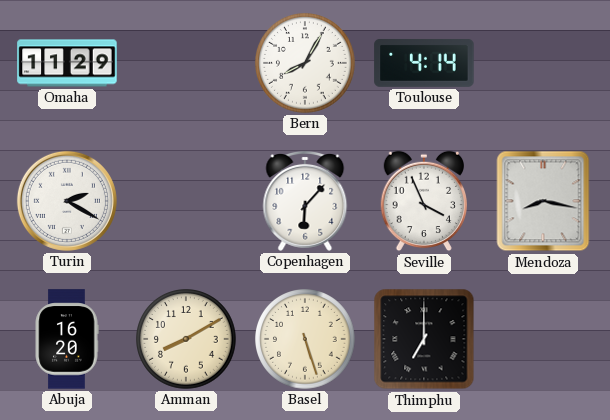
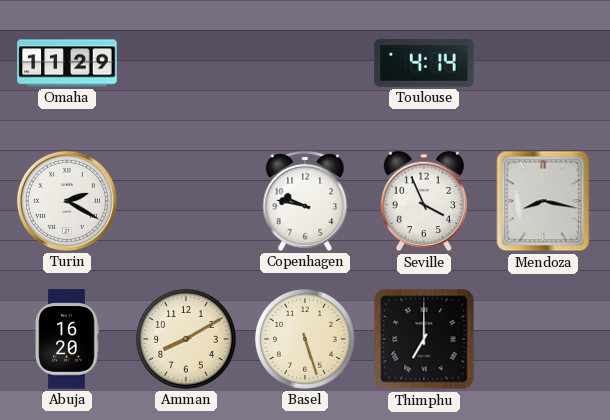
Bern: 8:05 -> none (306, 64)
Copenhagen: 6:07 -> 9:47 (305, 201)
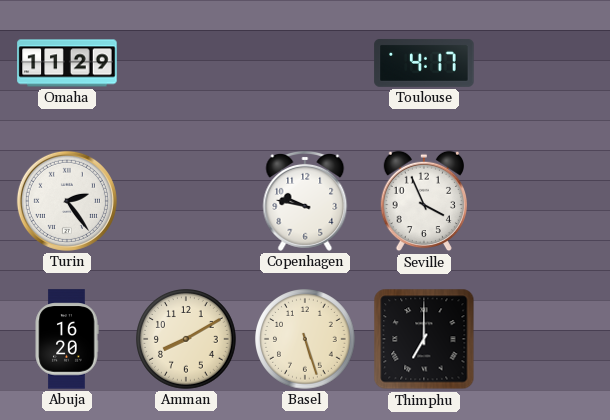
Toulouse: 4:14 -> 4:17 (424, 63)
Turin: 2:20 -> 2:24 (67, 201)
Mendoza: 8:17 -> none (543, 201)
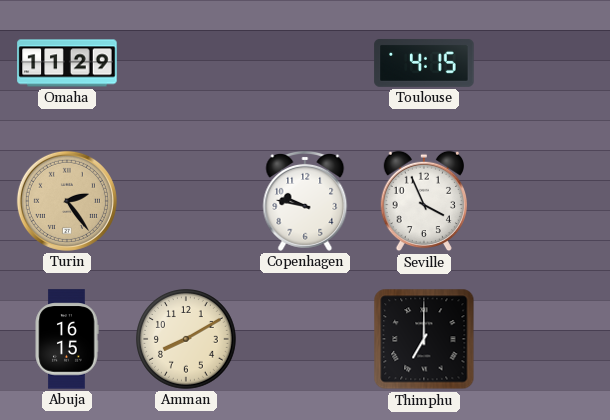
Toulouse: 4:17 -> 4:15 (424, 63)
Turin dial: white -> champagne (67, 201)
Abuja: 16:20 -> 16:15 (67, 339)
Basel: 5:27 -> none (306, 340)
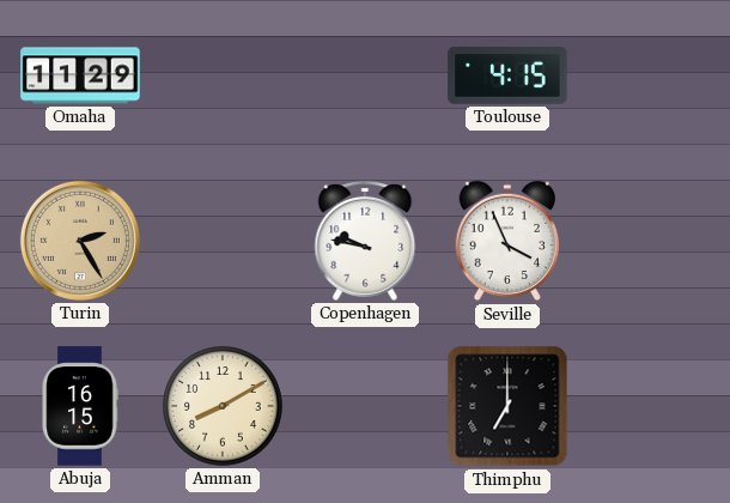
Turin: 2:24 -> 2:25 (80, 241)
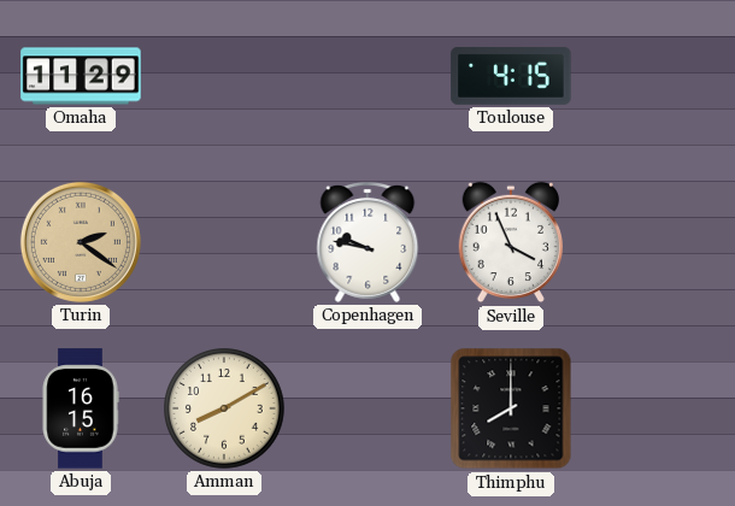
Turin: 2:25 -> 2:21 (81, 242)
Thimphu: 7:00 -> 8:00 (511, 408)
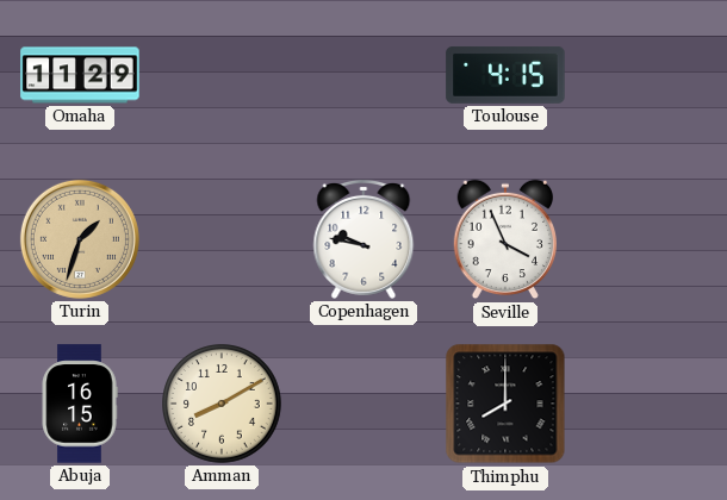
Turin: 2:21 -> 1:33 (80, 239)
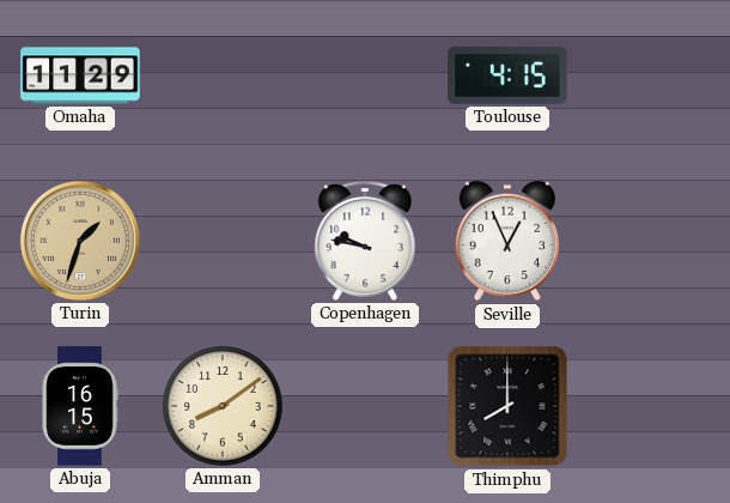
Seville: 3:56 -> 12:56 (506, 241)
Amman: 8:10 -> 8:09 (224, 407)
